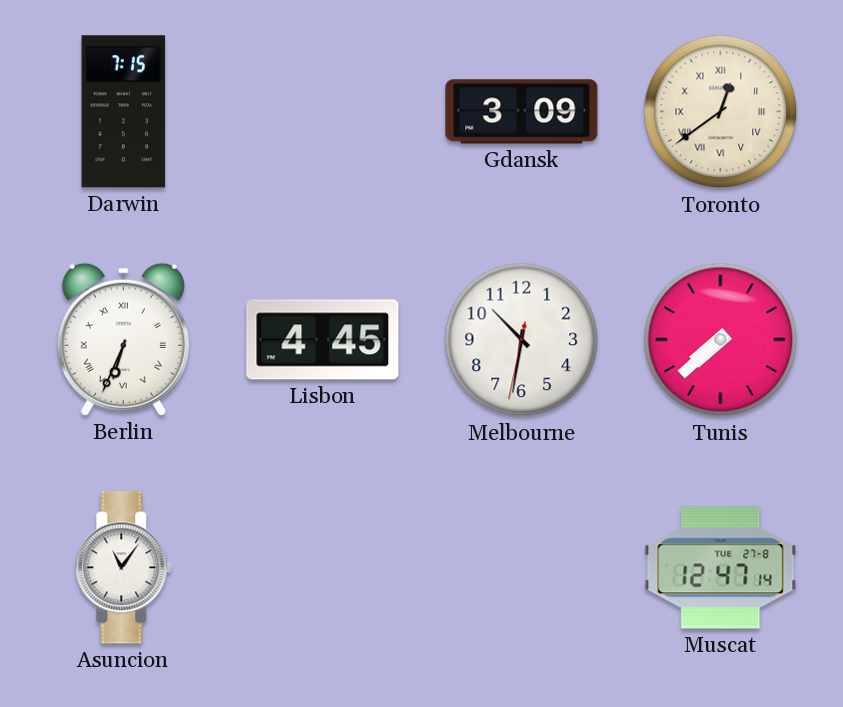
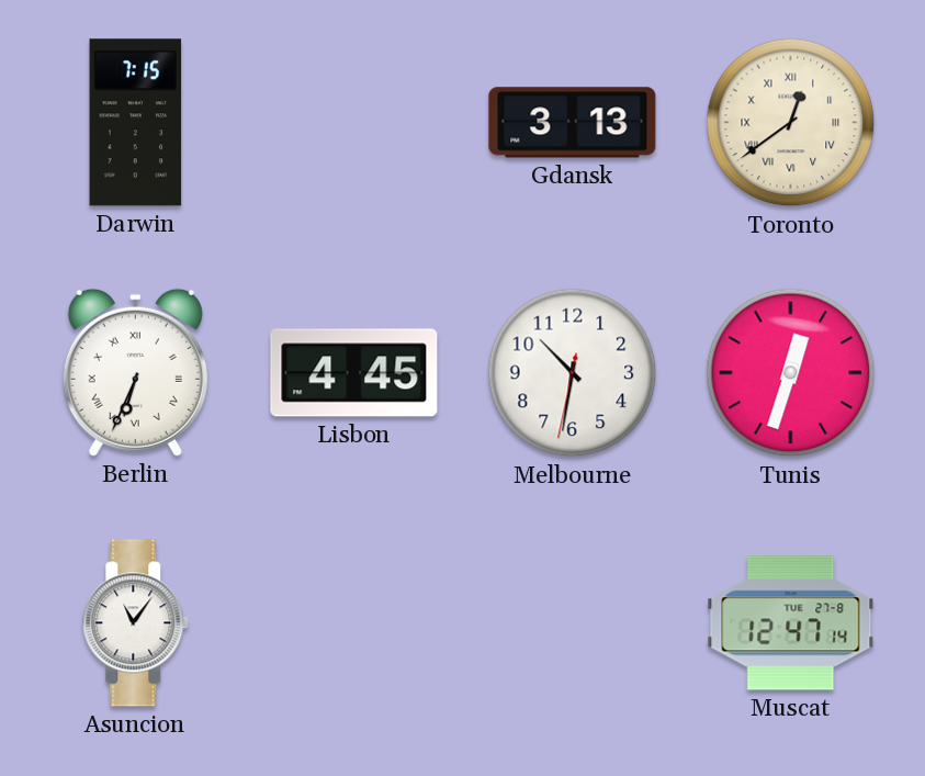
Gdansk: 3:09 -> 3:13 (573, 123)
Tunis: 7:38 -> 12:33 (791, 373)
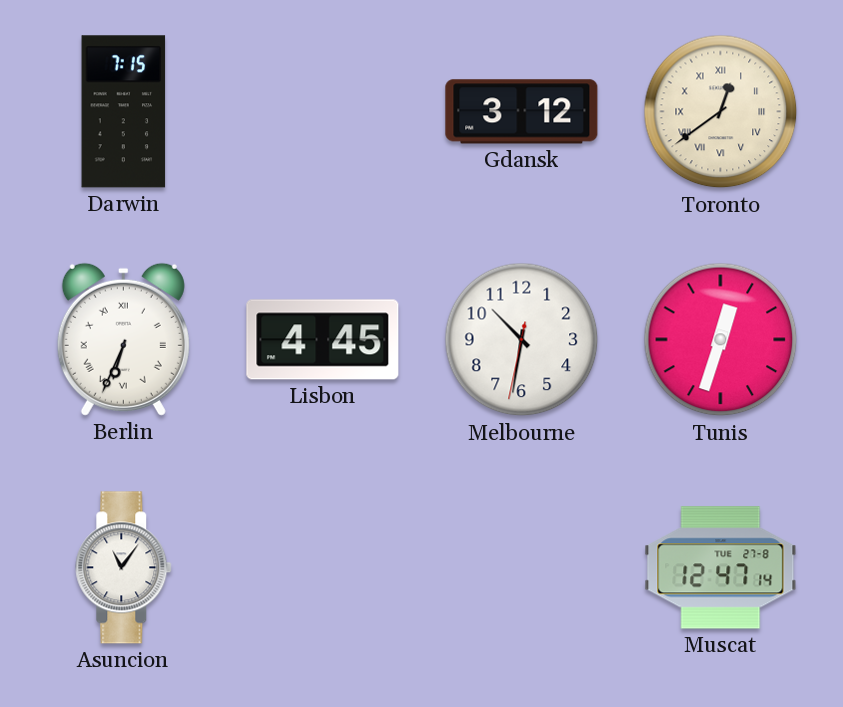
Gdansk: 3:13 -> 3:12 (522, 112)
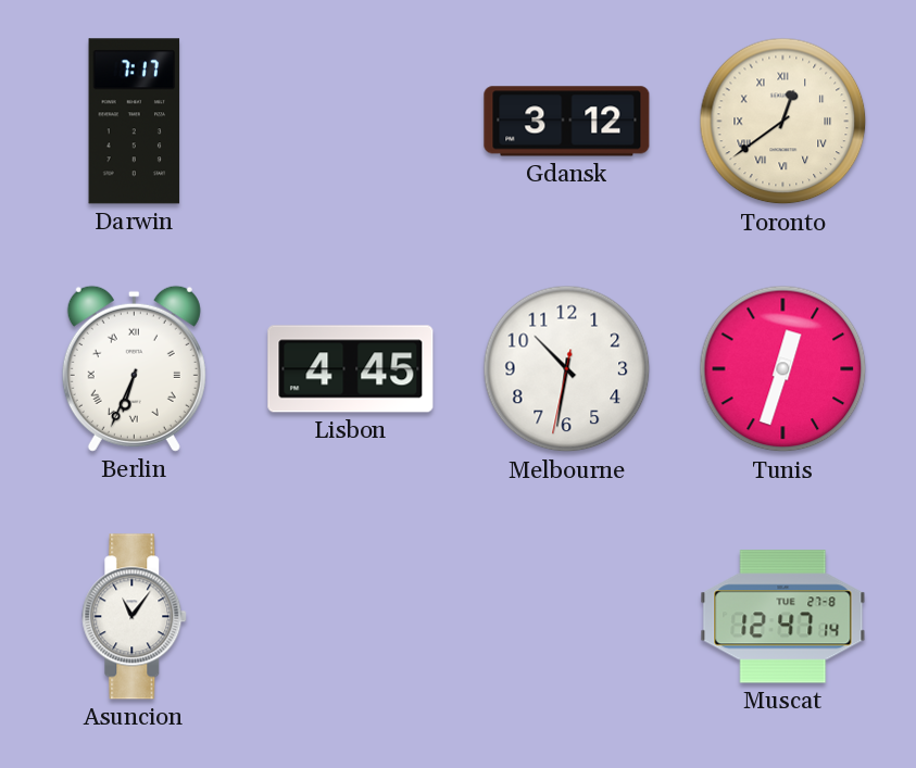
Darwin: 7:15 -> 7:17 (135, 122)
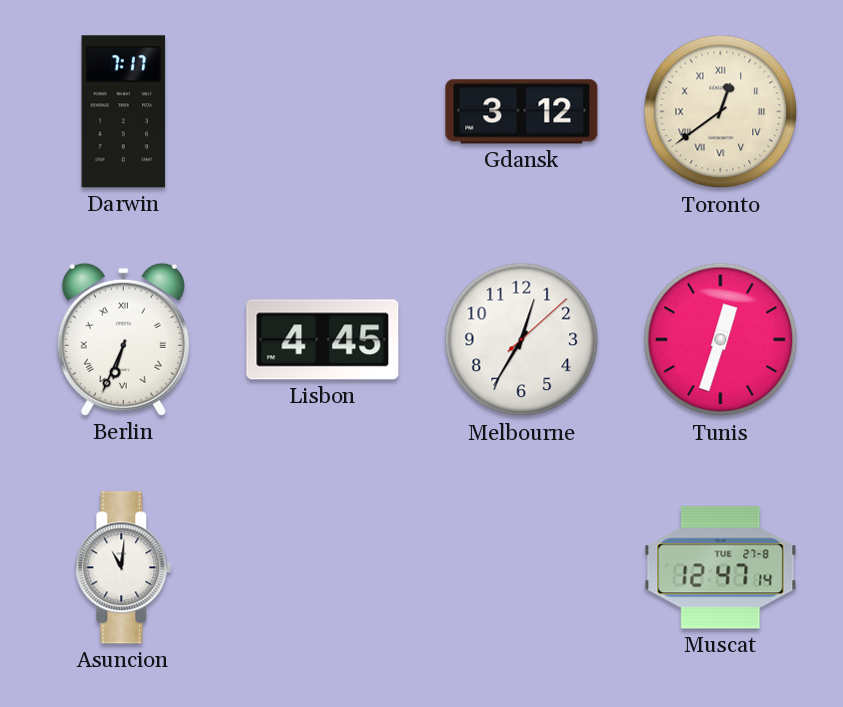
Melbourne: 10:31 -> 12:35 (522, 340)
Asuncion: 11:06 -> 11:01 (124, 568)
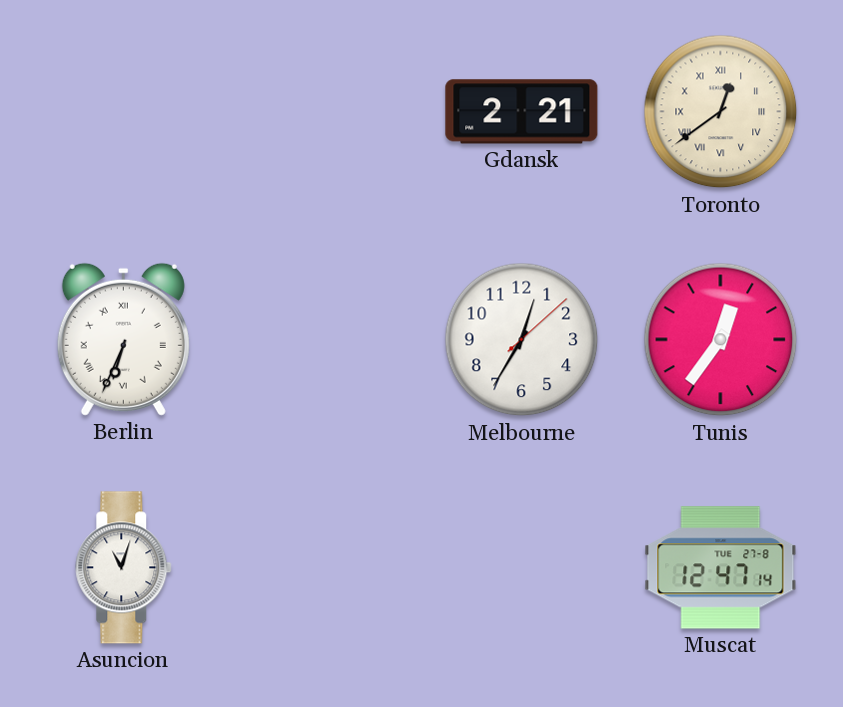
Darwin: 7:17 -> none (124, 112)
Gdansk: 3:12 -> 2:21 (522, 112)
Lisbon: 4:45 -> none (323, 340)
Tunis: 12:33 -> 12:36 (721, 340)
Asuncion: 11:01 -> 11:03 (124, 568)
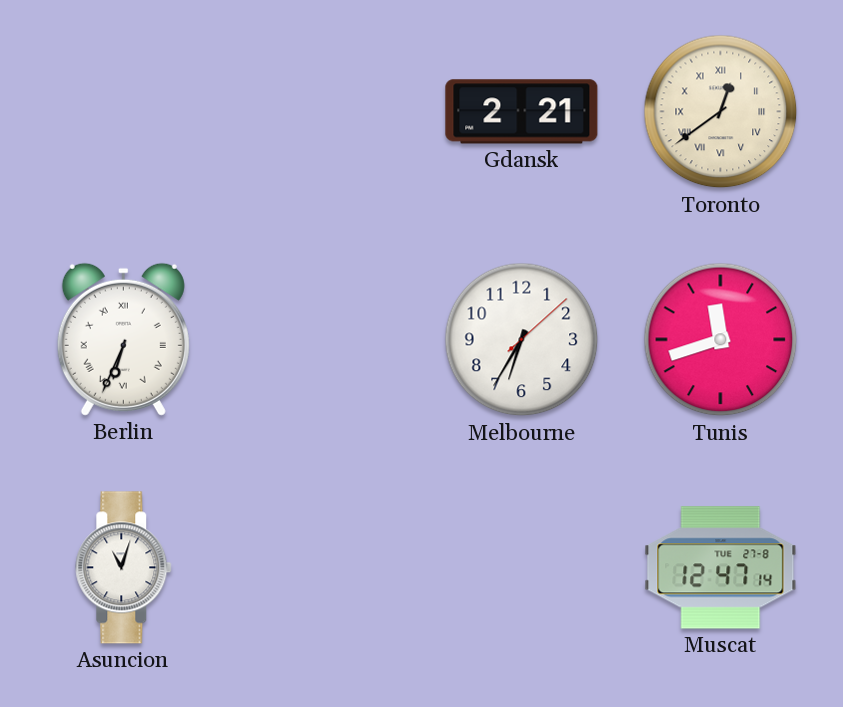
Melbourne: 12:35 -> 6:35 (522, 340)
Tunis: 12:36 -> 11:42 (721, 340)
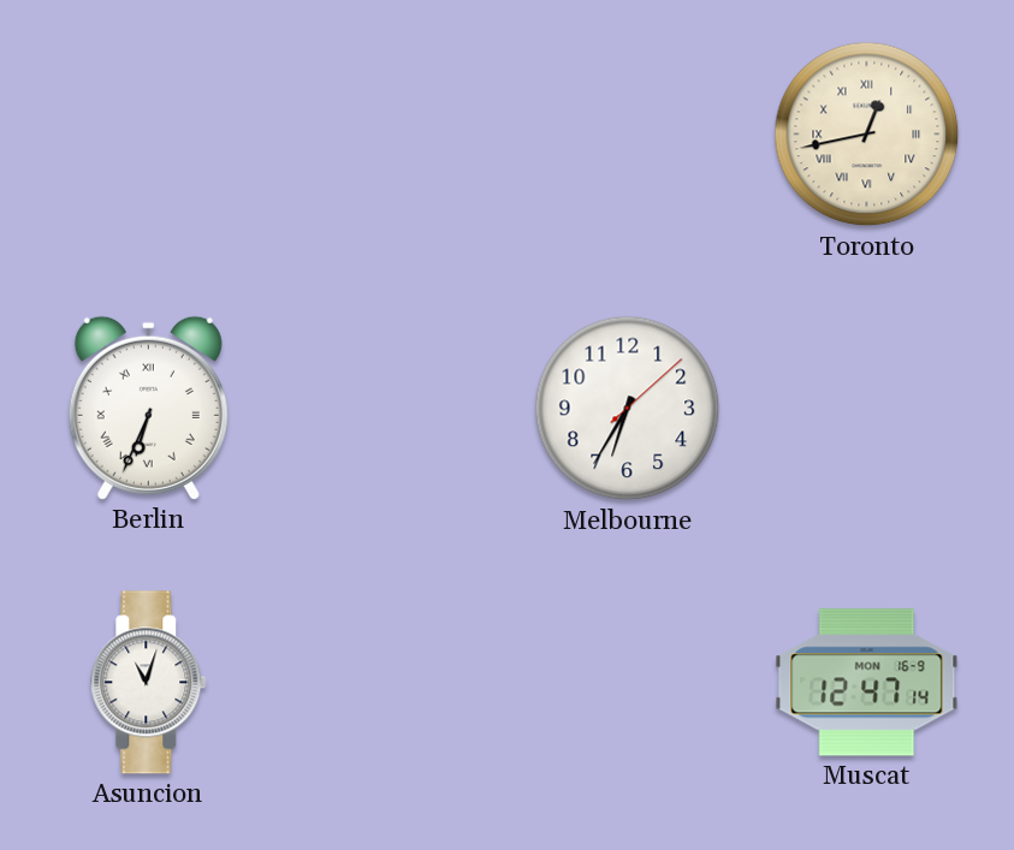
Gdansk: 2:21 -> none (522, 112)
Toronto: 12:39 -> 12:43 (867, 135)
Tunis: 11:42 -> none (721, 340)
Muscat date: TUE 27-8 -> MON 16-9 (867, 683)
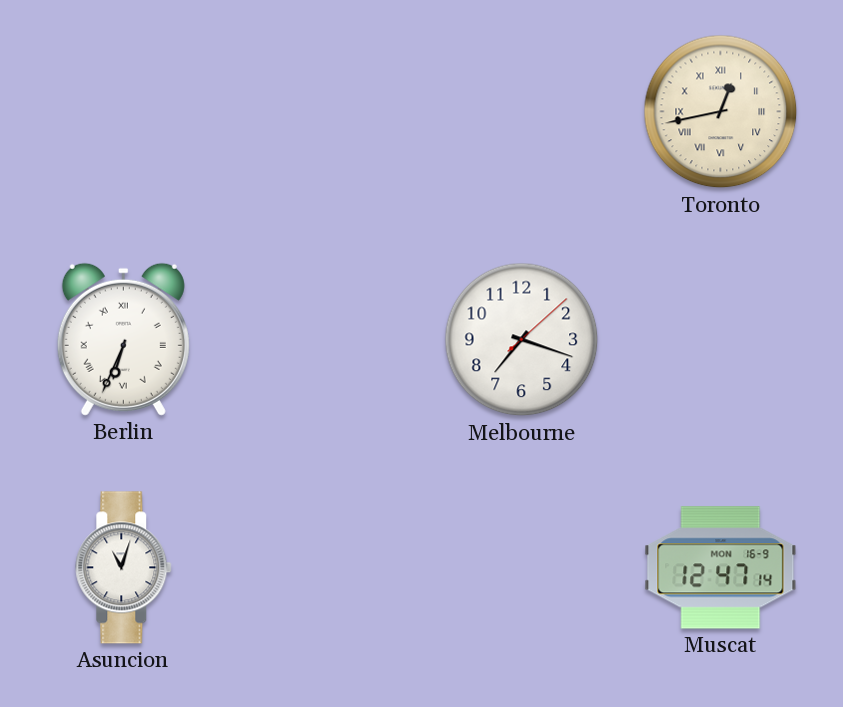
Melbourne: 6:35 -> 7:18 (522, 340)
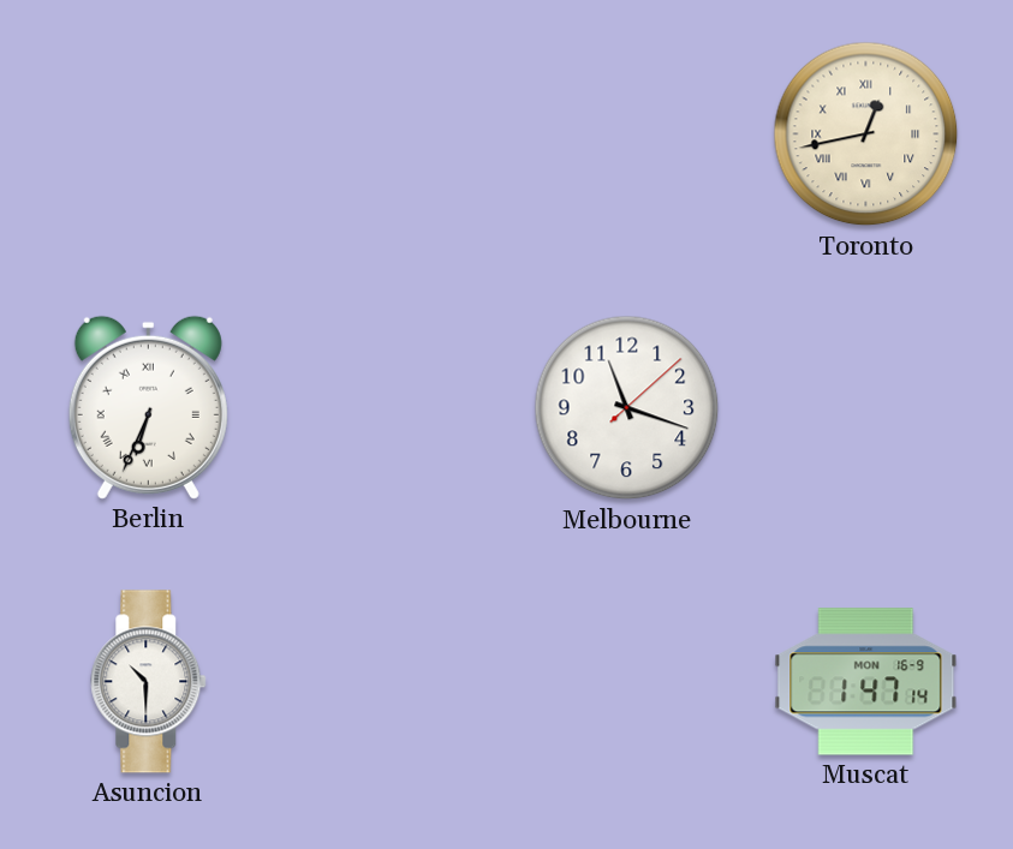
Melbourne: 7:18 -> 11:18 (627, 408)
Asuncion: 11:03 -> 10:30 (149, 682)
Muscat: 12:47 -> 1:47 (866, 682)
